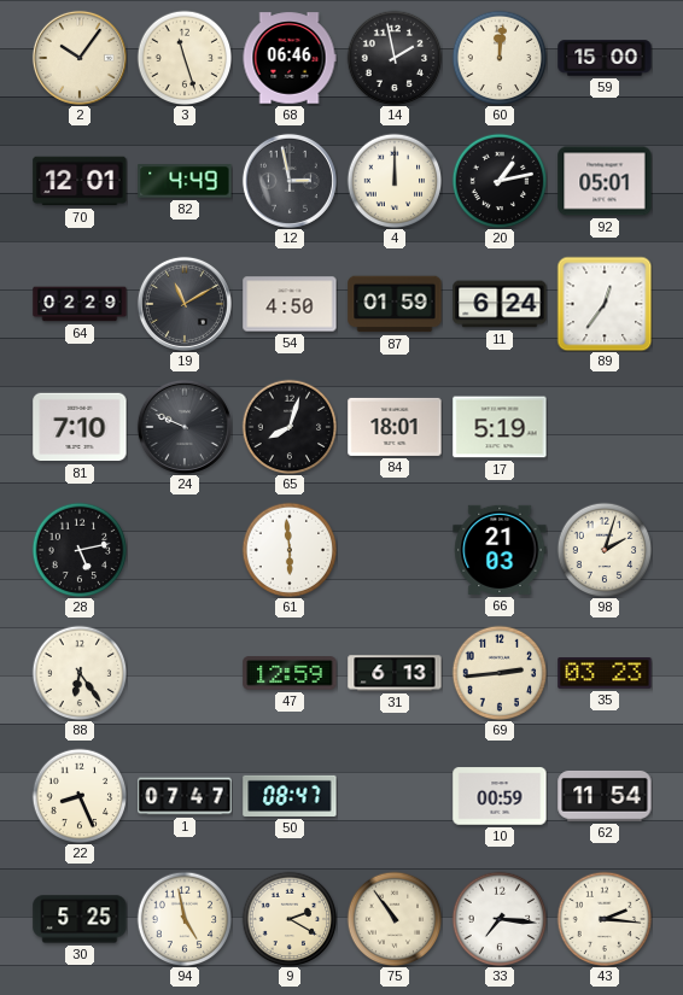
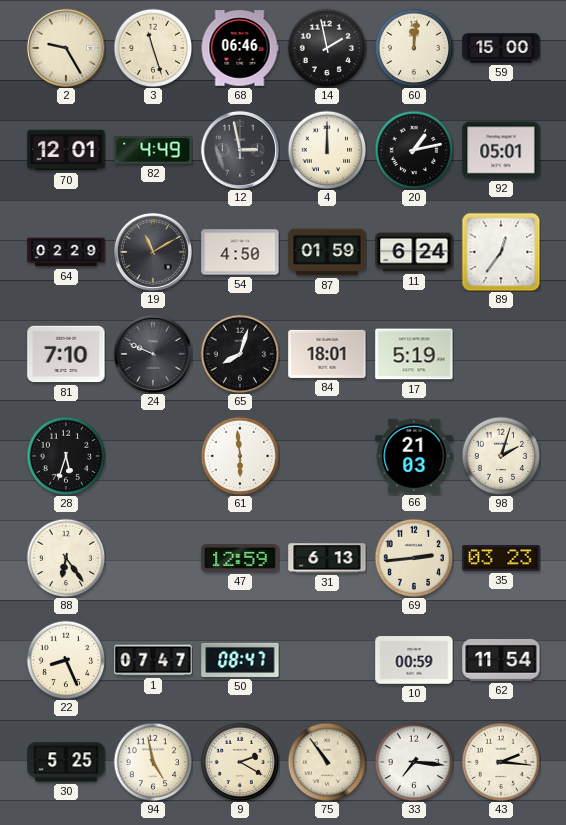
2: 10:06 -> 9:25 (66, 48)
28: 5:13 -> 5:33 (66, 456)
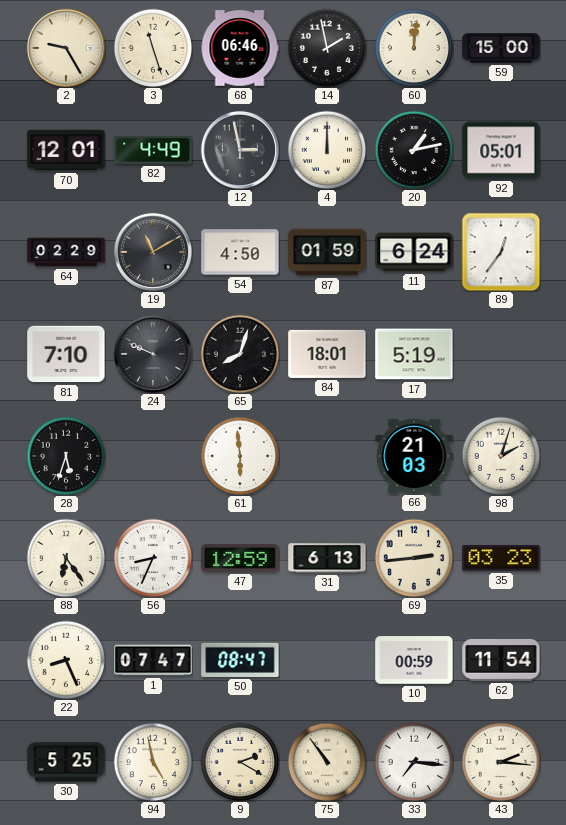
56: none -> 8:34 (153, 558)
